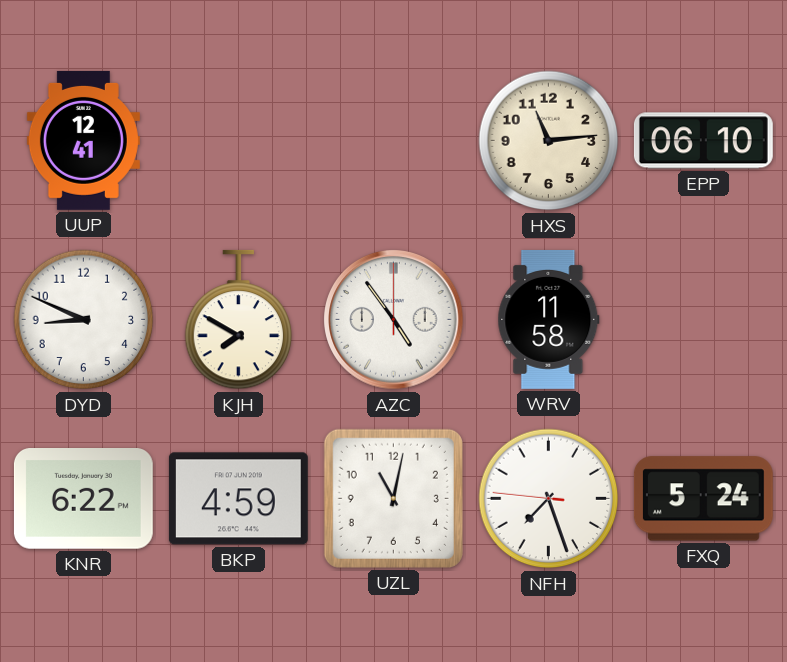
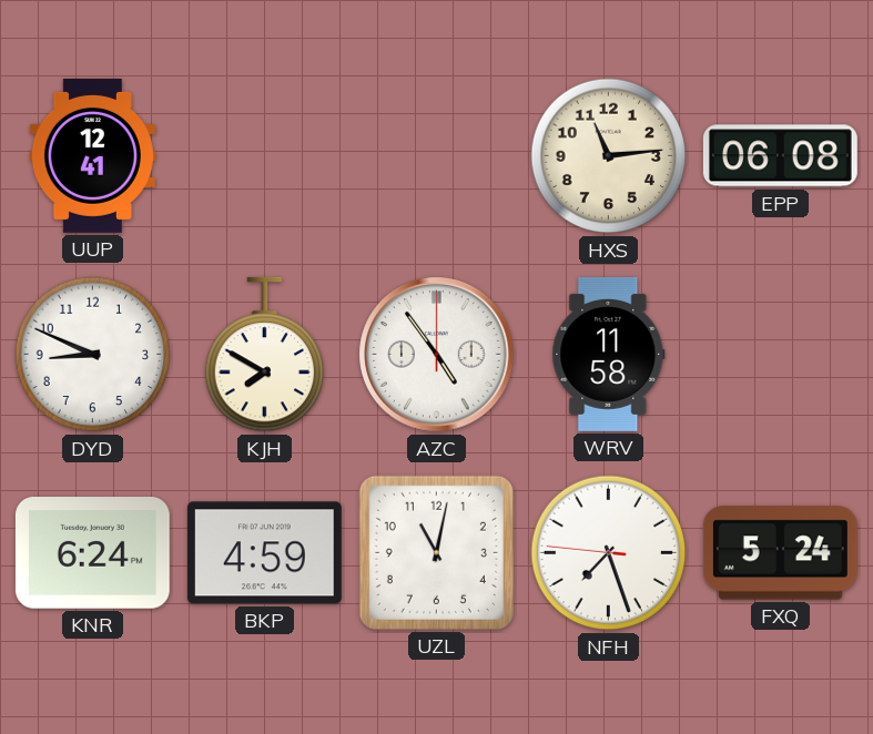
EPP: 06:10 -> 06:08 (780, 156)
KNR: 6:22 -> 6:24 (92, 553)
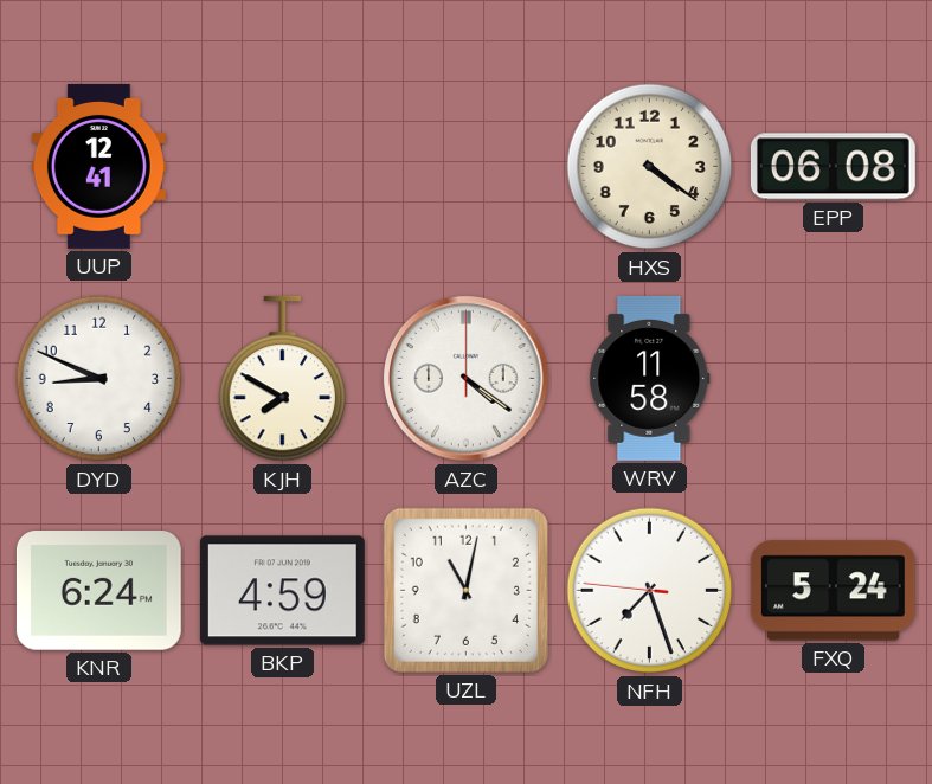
HXS: 11:14 -> 4:21 (650, 167)
AZC: 4:54 -> 4:21 (467, 379)
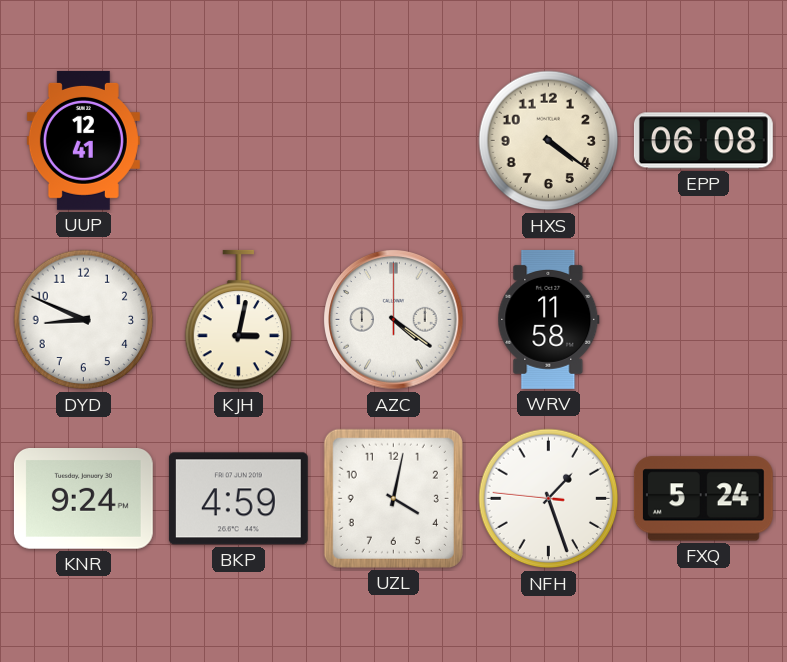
KJH: 7:50 -> 3:02 (239, 320)
KNR: 6:24 -> 9:24 (83, 499)
UZL: 11:02 -> 4:02 (393, 498)
NFH: 7:26 -> 1:26 (549, 499)
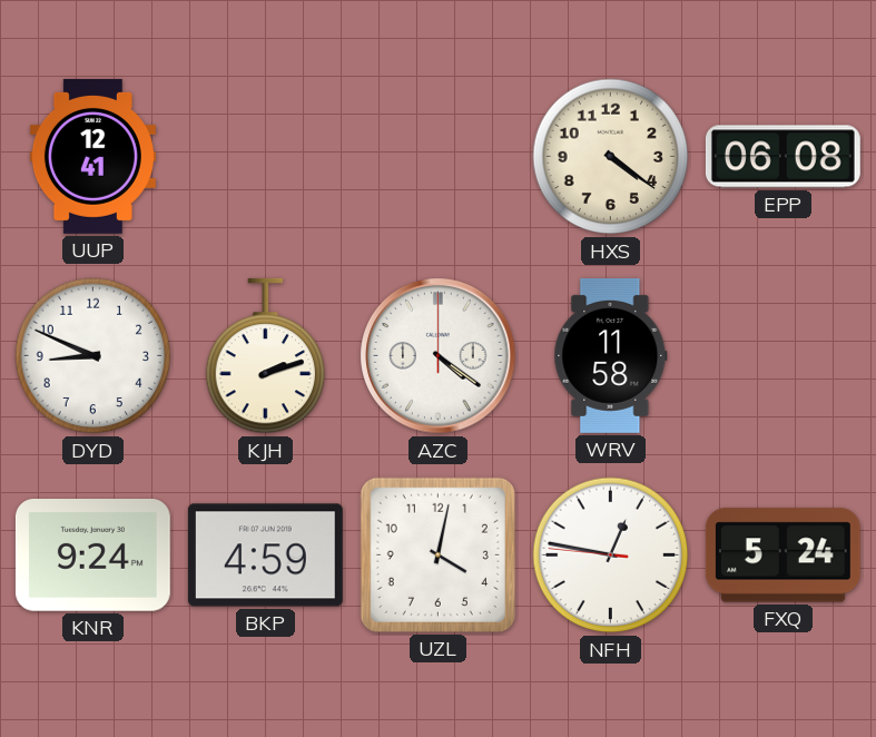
KJH: 3:02 -> 2:12 (266, 356)
NFH: 1:26 -> 12:46 (611, 556)
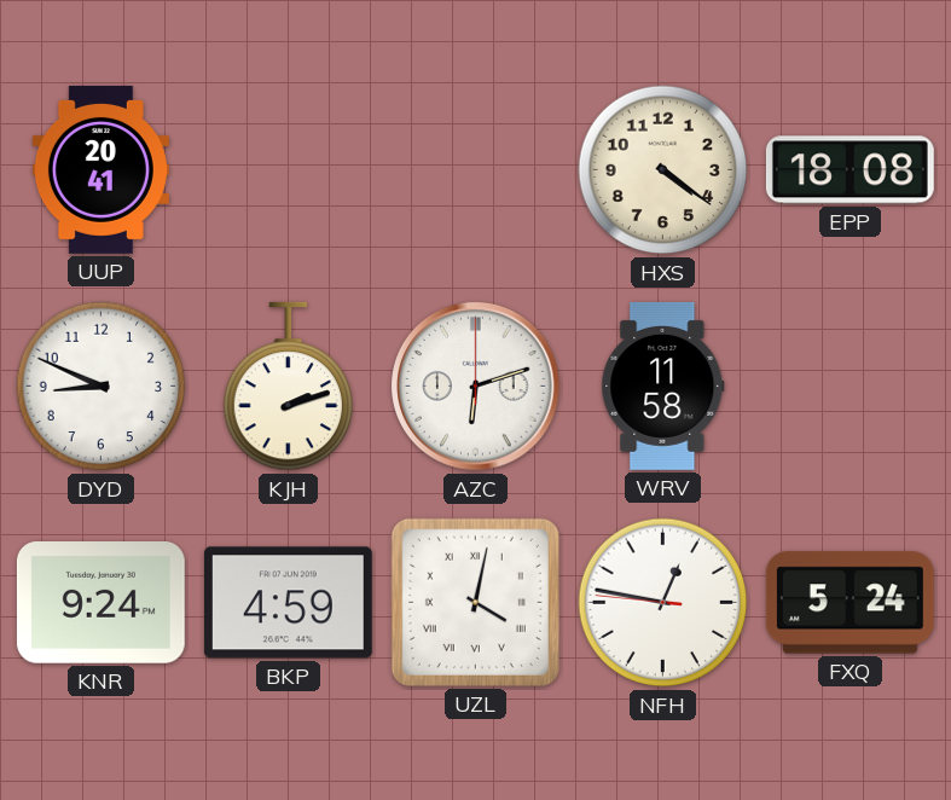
UUP: 12:41 -> 20:41 (100, 169)
EPP: 06:08 -> 18:08 (849, 170)
AZC: 4:21 -> 6:12 (476, 387)
UZL numerals: Arabic -> Roman (475, 602)
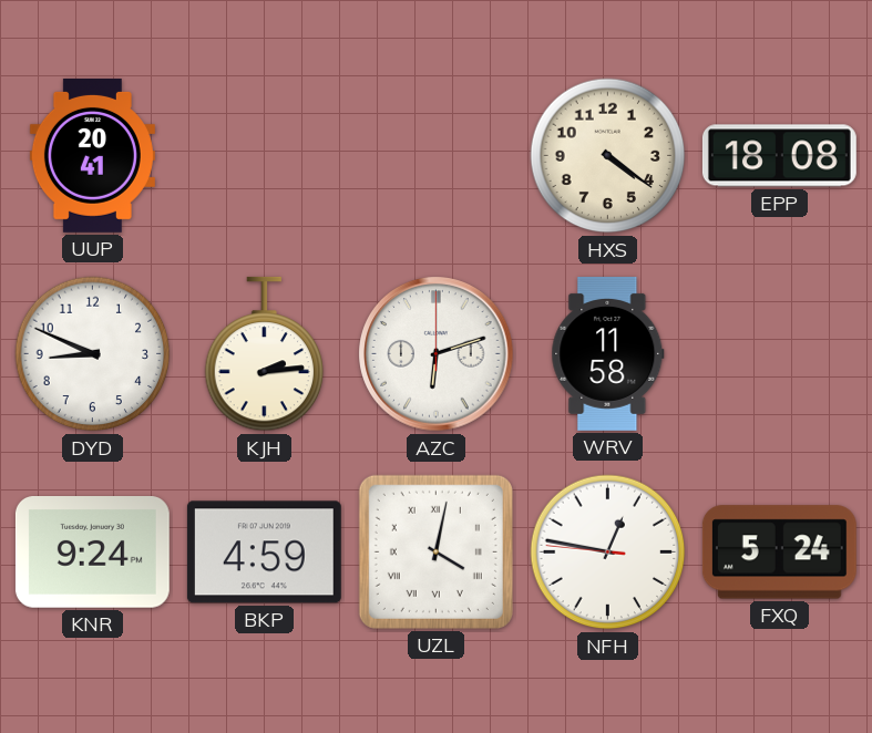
KJH: 2:12 -> 2:14 (265, 354)
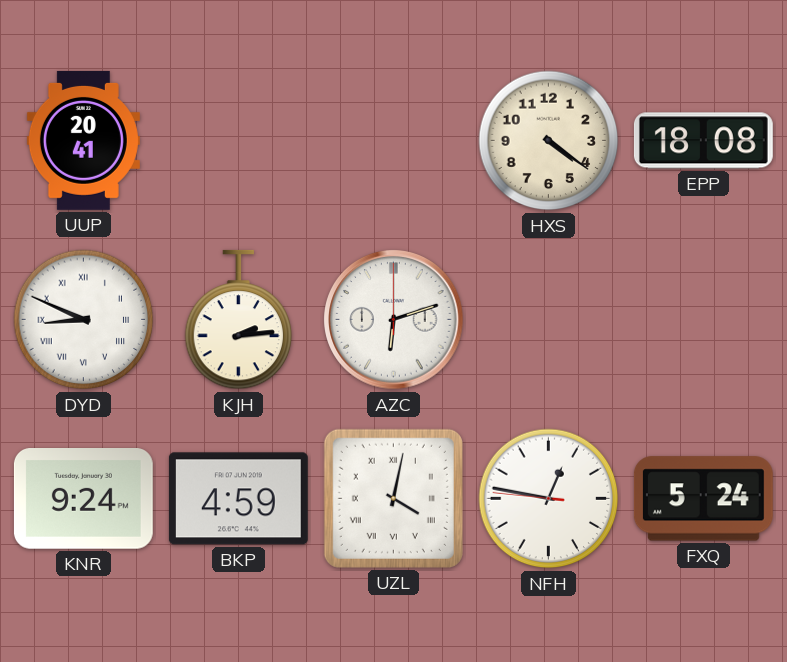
DYD numerals: Arabic -> Roman (84, 320)
WRV: 11:58 -> none (608, 353)
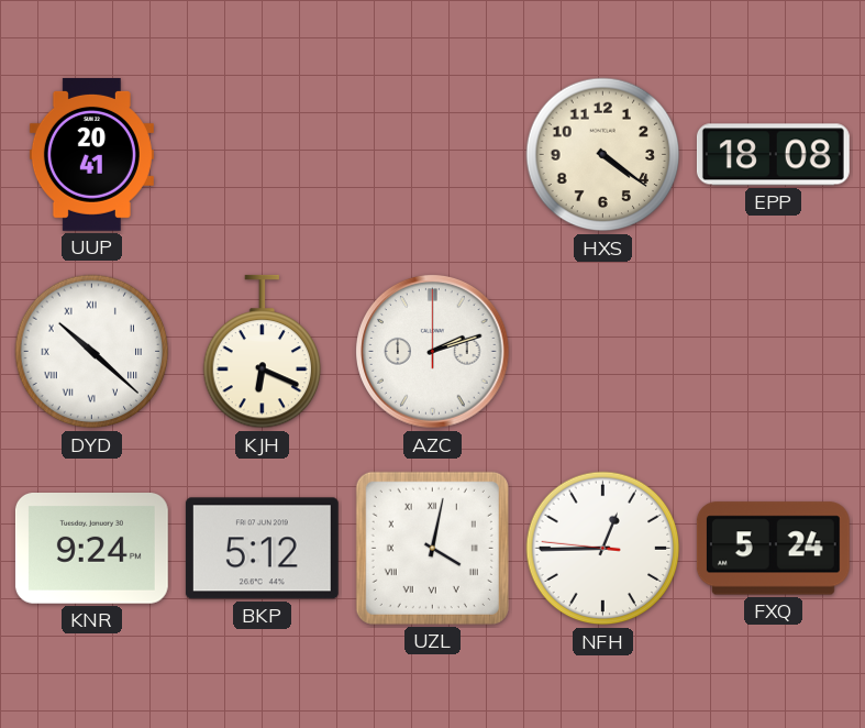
DYD: 8:49 -> 10:22 (92, 352)
KJH: 2:14 -> 6:19 (263, 352)
AZC: 6:12 -> 2:12 (433, 352)
BKP: 4:59 -> 5:12 (262, 549)
NFH: 12:46 -> 12:44 (603, 549)
